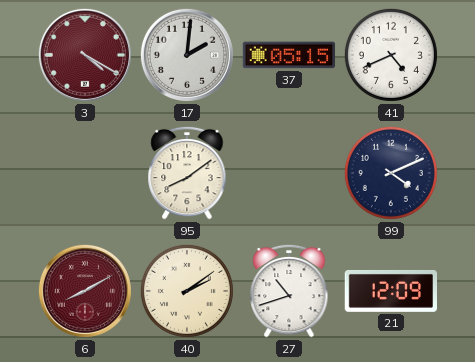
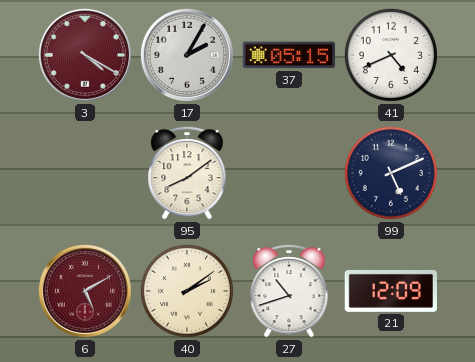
17: 2:01 -> 2:05 (187, 55)
99: 4:11 -> 5:11 (391, 173)
6: 8:10 -> 5:10 (85, 291)
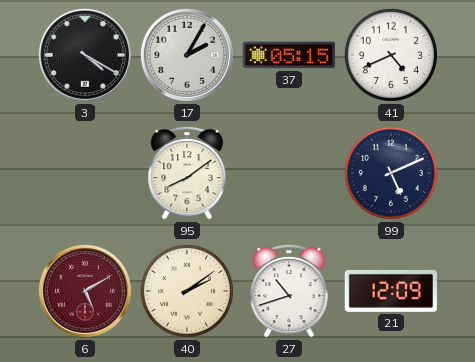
3 dial: burgundy -> black (85, 55)
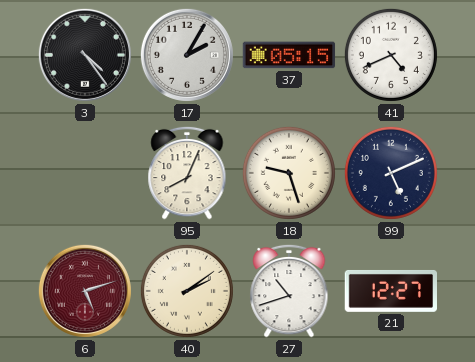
3: 4:20 -> 4:24 (85, 55)
95: 8:09 -> 8:04 (187, 173)
18: none -> 9:27 (289, 173)
6: 5:10 -> 5:12 (85, 291)
21: 12:09 -> 12:27 (390, 291)
